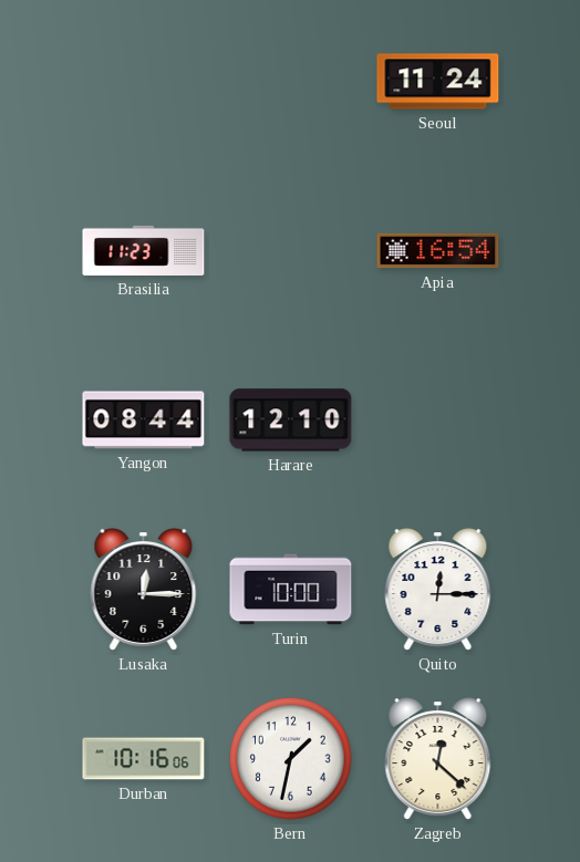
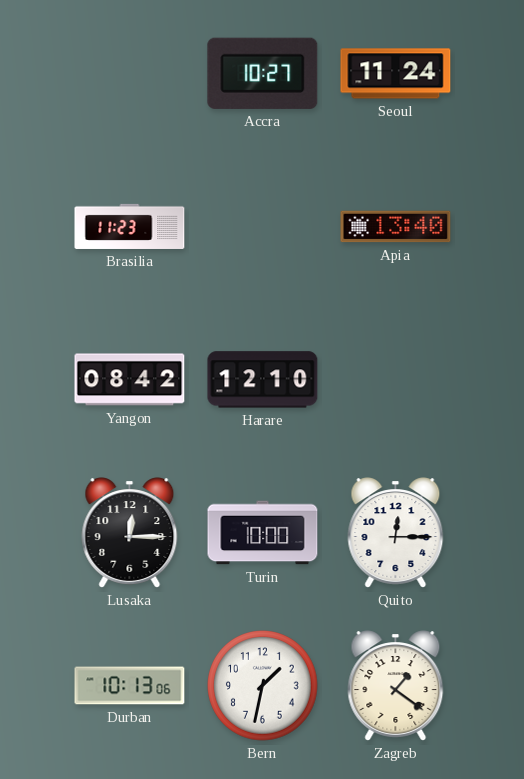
Accra: none -> 10:27 (263, 73)
Apia: 16:54 -> 13:40 (396, 227)
Yangon: 08:44 -> 08:42 (130, 380)
Durban: 10:16 -> 10:13 (130, 686)
Zagreb: 12:22 -> 1:21 (396, 686)
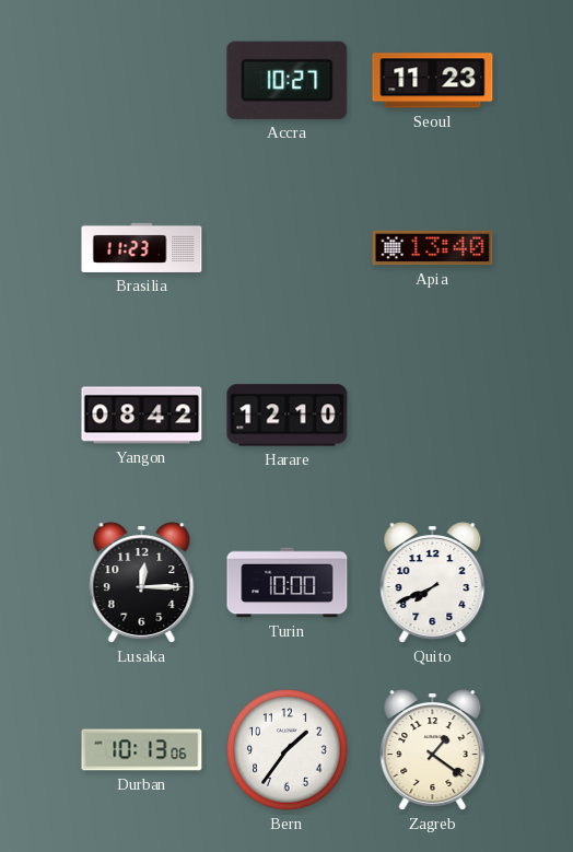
Seoul: 11:24 -> 11:23 (433, 81)
Quito: 12:15 -> 7:41 (433, 583)
Bern: 1:32 -> 1:36 (288, 750)
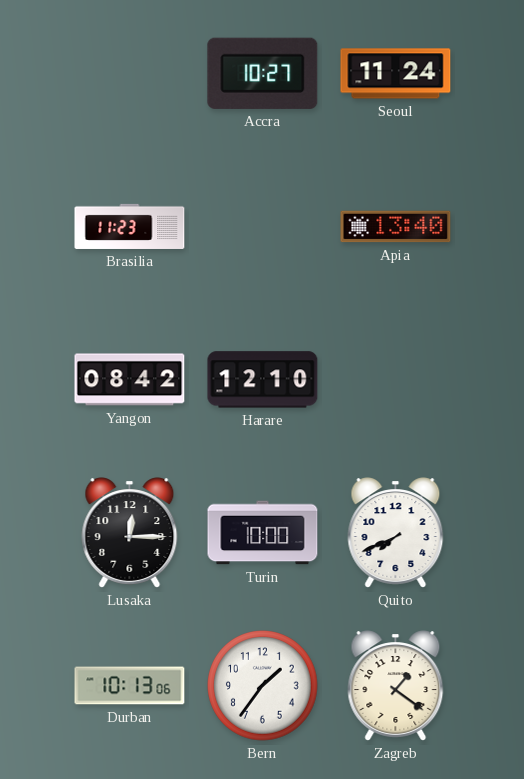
Seoul: 11:23 -> 11:24 (396, 74)
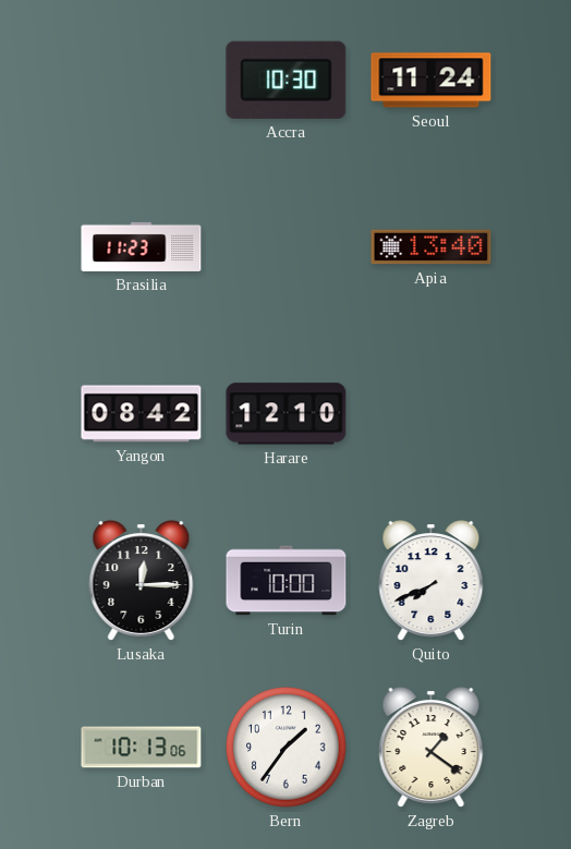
Accra: 10:27 -> 10:30 (287, 80)
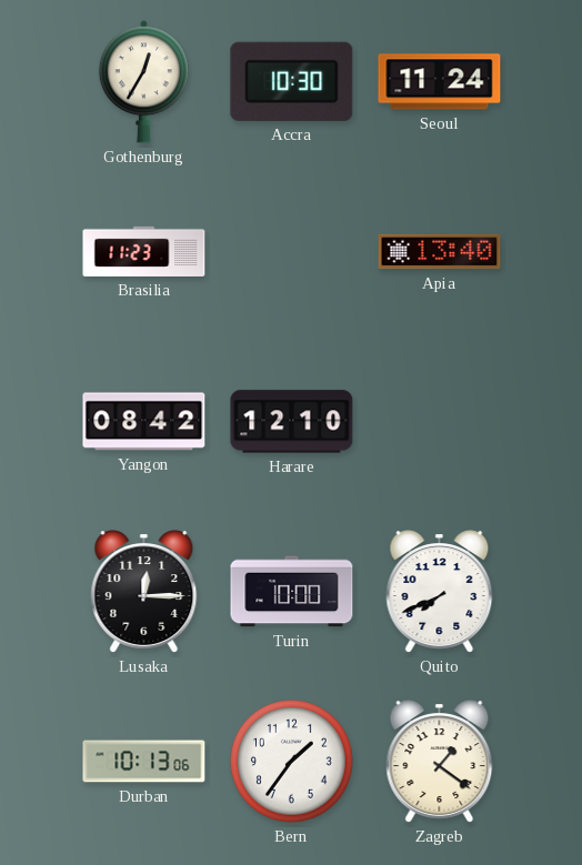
Gothenburg: none -> 12:35 (143, 82)
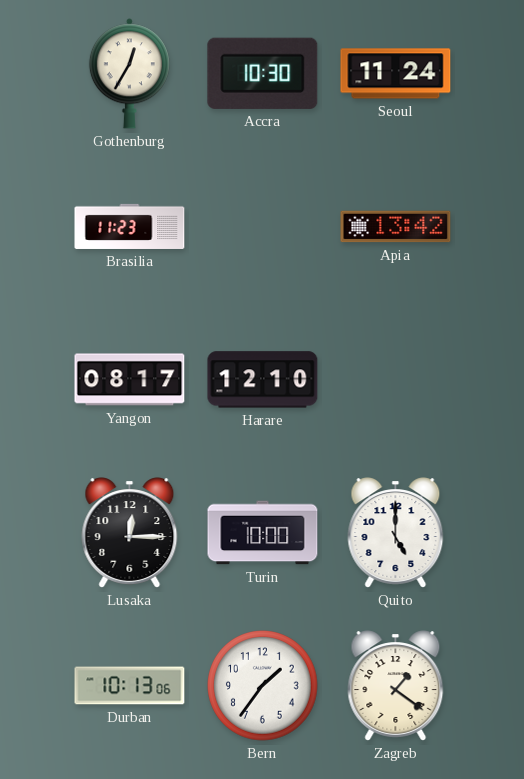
Apia: 13:40 -> 13:42 (396, 227)
Yangon: 08:42 -> 08:17 (130, 380)
Quito: 7:41 -> 5:00 (396, 533)
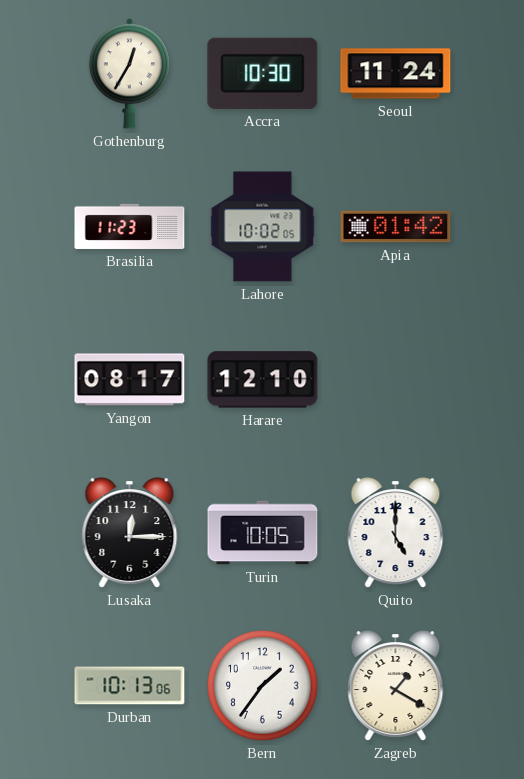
Lahore: none -> 10:02 (263, 227)
Apia: 13:42 -> 01:42 (396, 227)
Turin: 10:00 -> 10:05 (263, 533)
Zagreb: 1:21 -> 1:20 (396, 686)
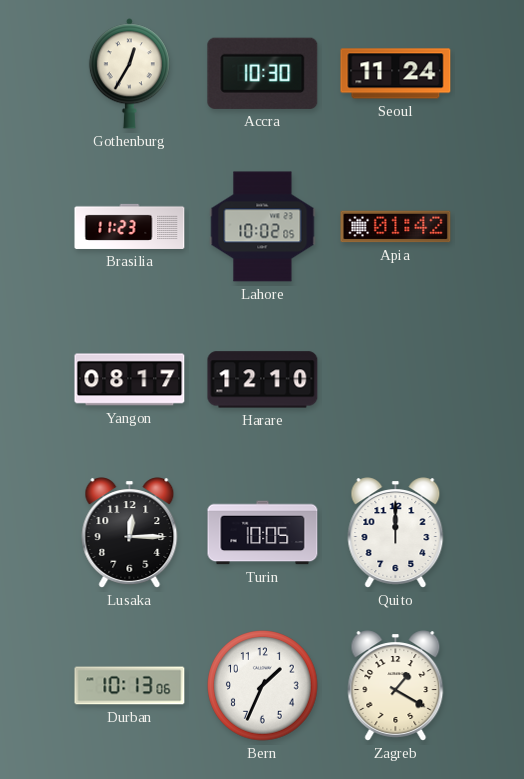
Quito: 5:00 -> 12:00 (396, 533)
Bern: 1:36 -> 1:34 (263, 686)
